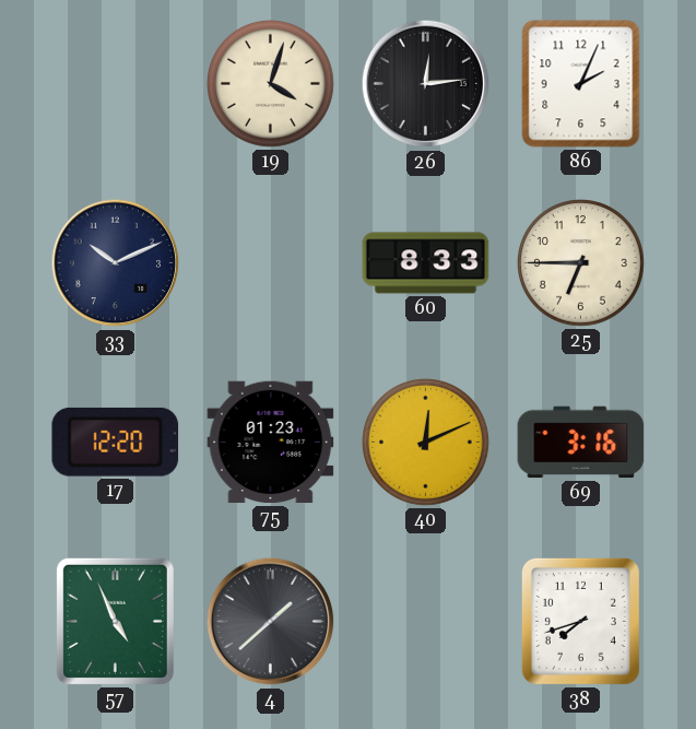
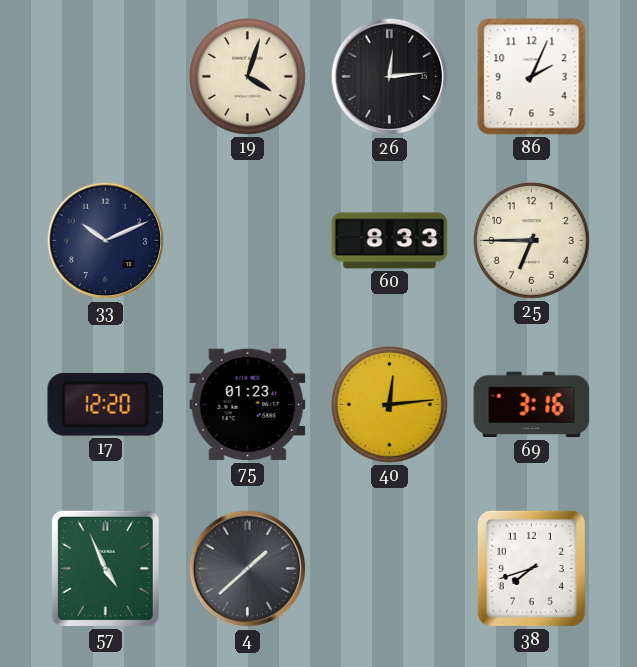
40: 12:11 -> 12:14 (390, 405)
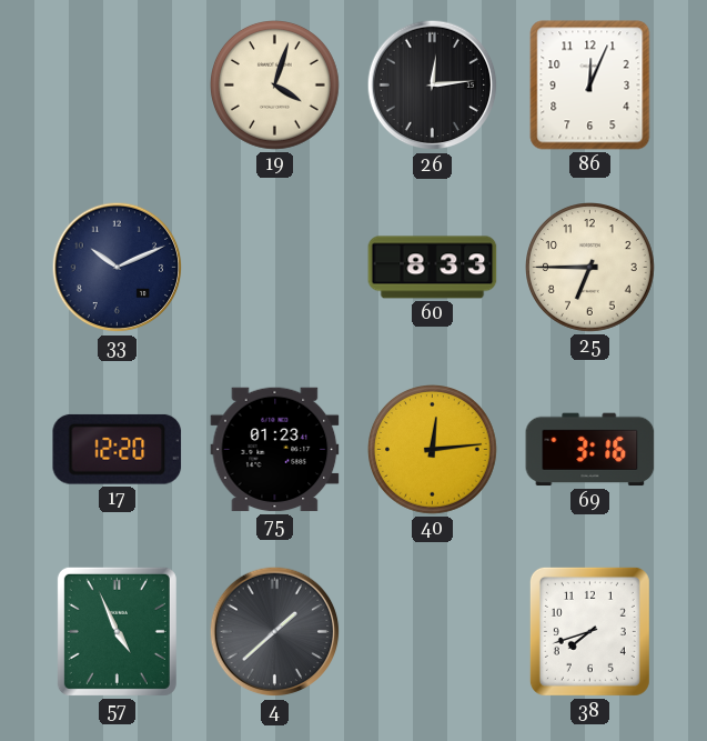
86: 2:04 -> 12:04 (590, 86)
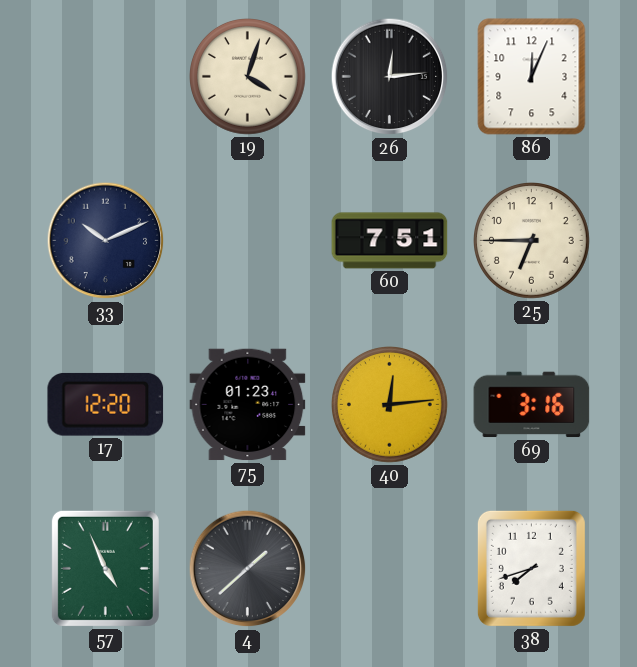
60: 8:33 -> 7:51 (390, 241)
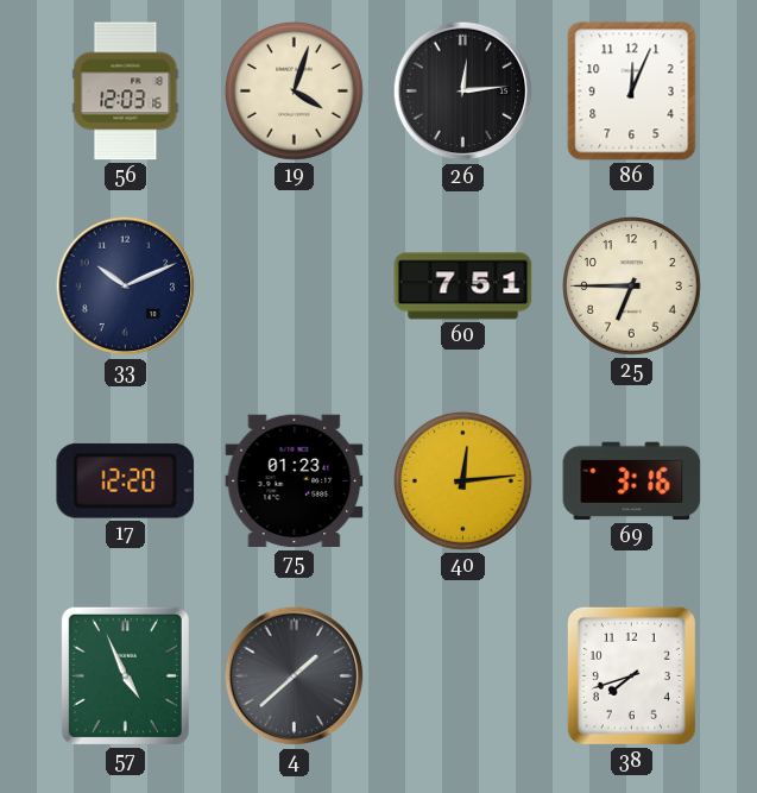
56: none -> 12:03 (126, 92)
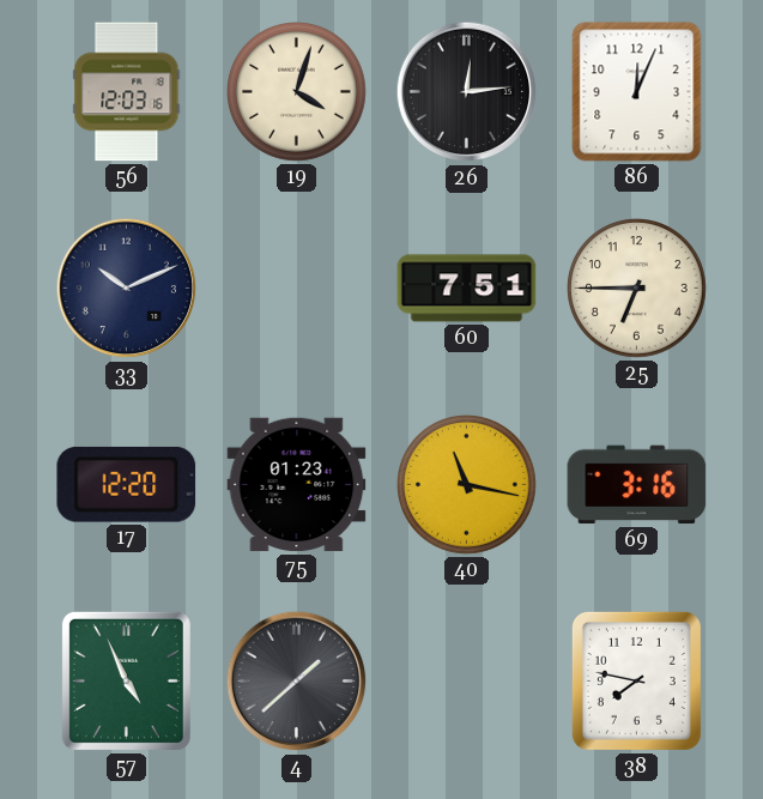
40: 12:14 -> 11:17 (467, 485)
38: 7:42 -> 7:47 (636, 680)
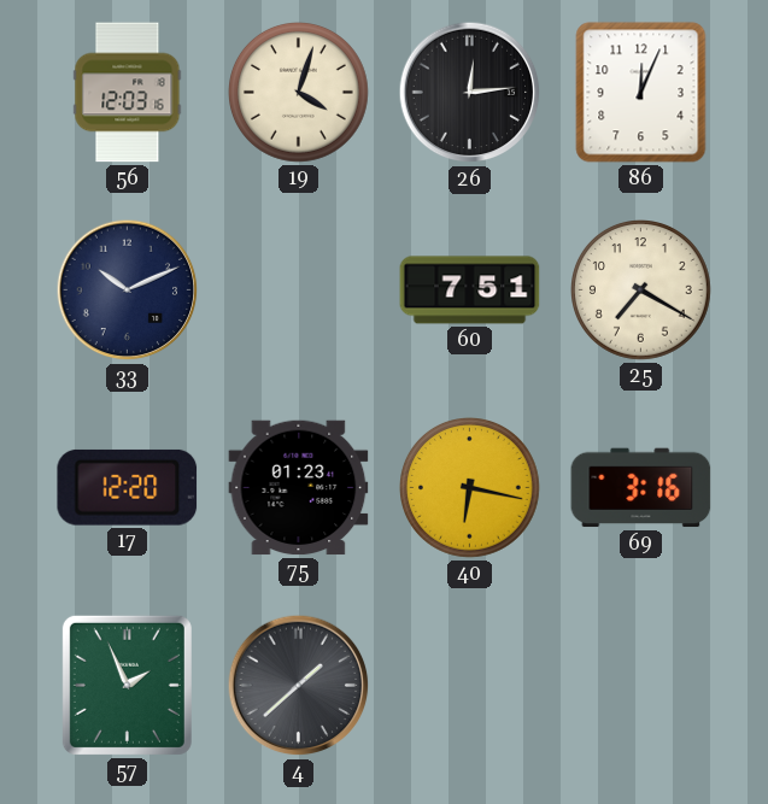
25: 6:45 -> 7:20 (641, 291)
40: 11:17 -> 6:17 (470, 488)
57: 4:56 -> 1:56 (127, 685)
38: 7:47 -> none (636, 680)
